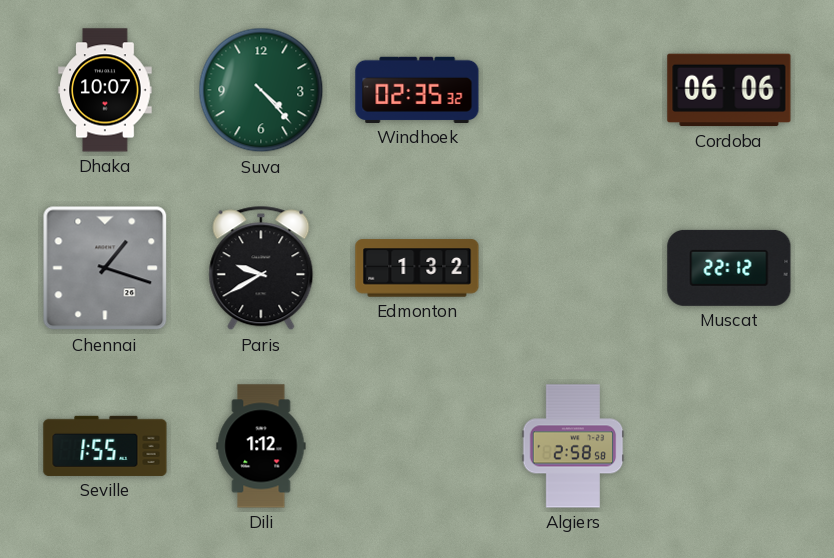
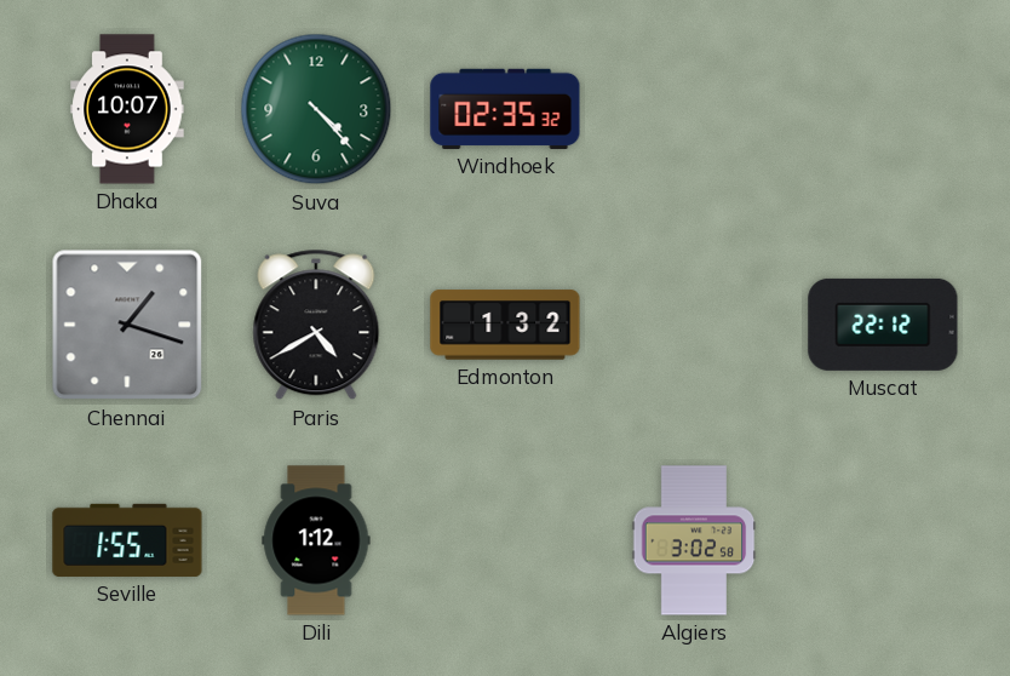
Cordoba: 06:06 -> none (729, 90)
Paris: 9:40 -> 4:40 (316, 325)
Algiers: 2:58 -> 3:02 (694, 540)
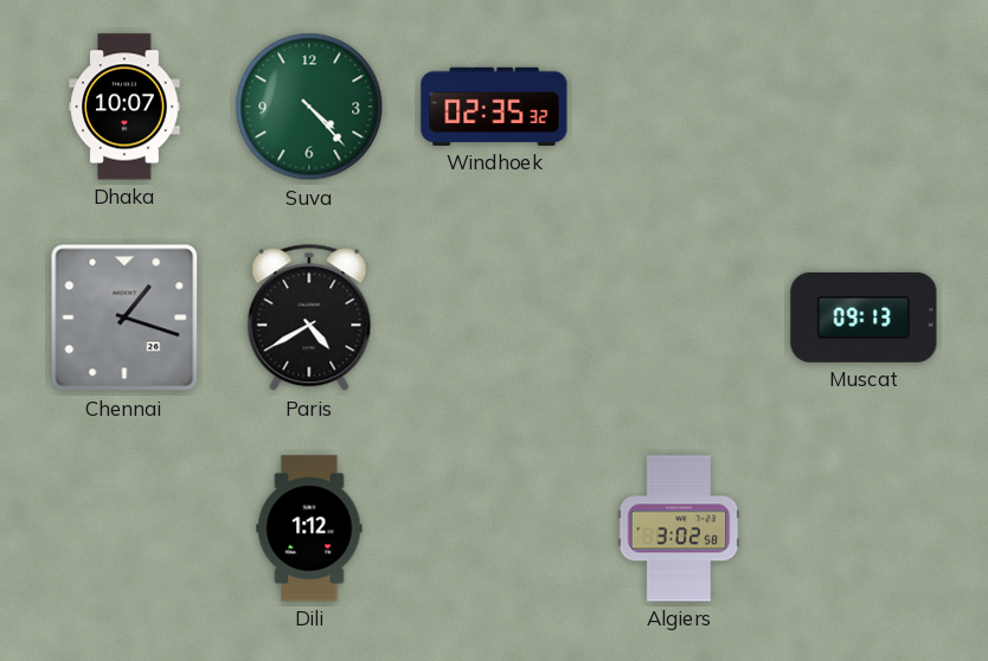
Edmonton: 1:32 -> none (505, 325)
Muscat: 22:12 -> 09:13 (864, 317)
Seville: 1:55 -> none (127, 540)
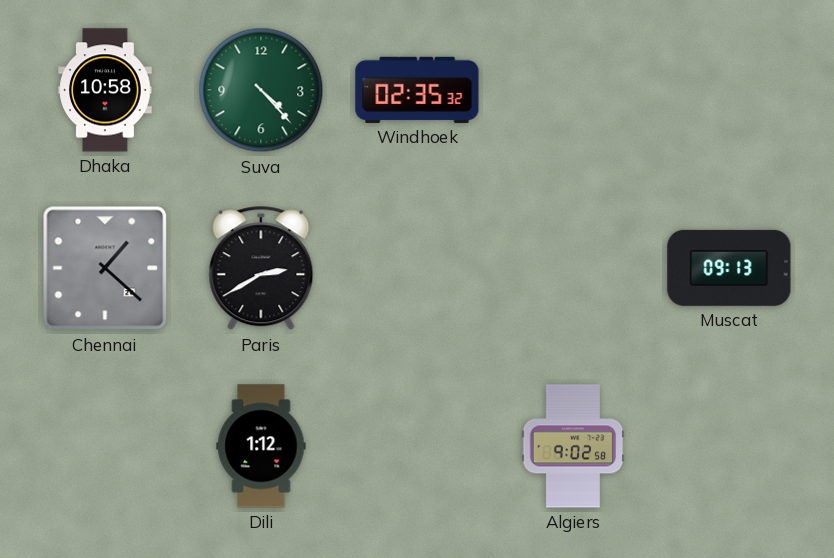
Dhaka: 10:07 -> 10:58 (105, 90)
Chennai: 1:18 -> 1:22 (105, 268)
Paris: 4:40 -> 2:40 (261, 268)
Algiers: 3:02 -> 9:02 (573, 446)
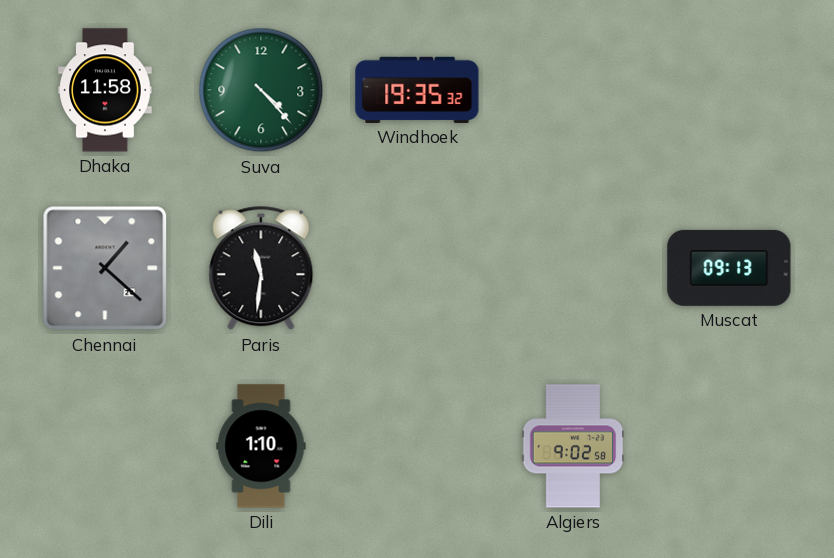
Dhaka: 10:58 -> 11:58 (105, 90)
Windhoek: 02:35 -> 19:35 (417, 90)
Paris: 2:40 -> 11:31 (261, 268)
Dili: 1:12 -> 1:10 (261, 446)
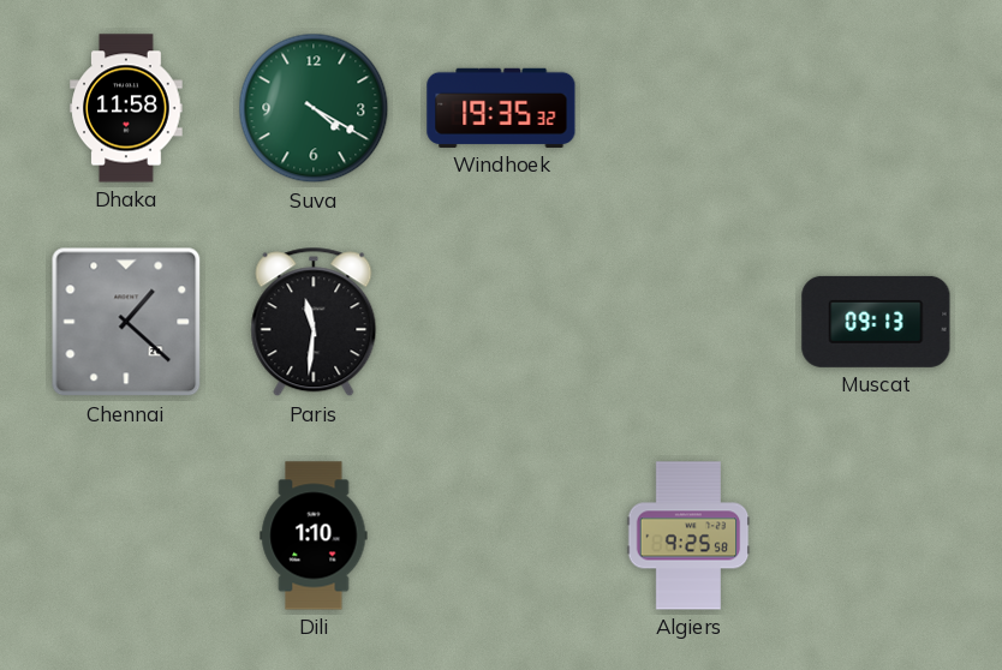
Suva: 4:23 -> 4:20 (314, 108)
Algiers: 9:02 -> 9:25 (688, 536)
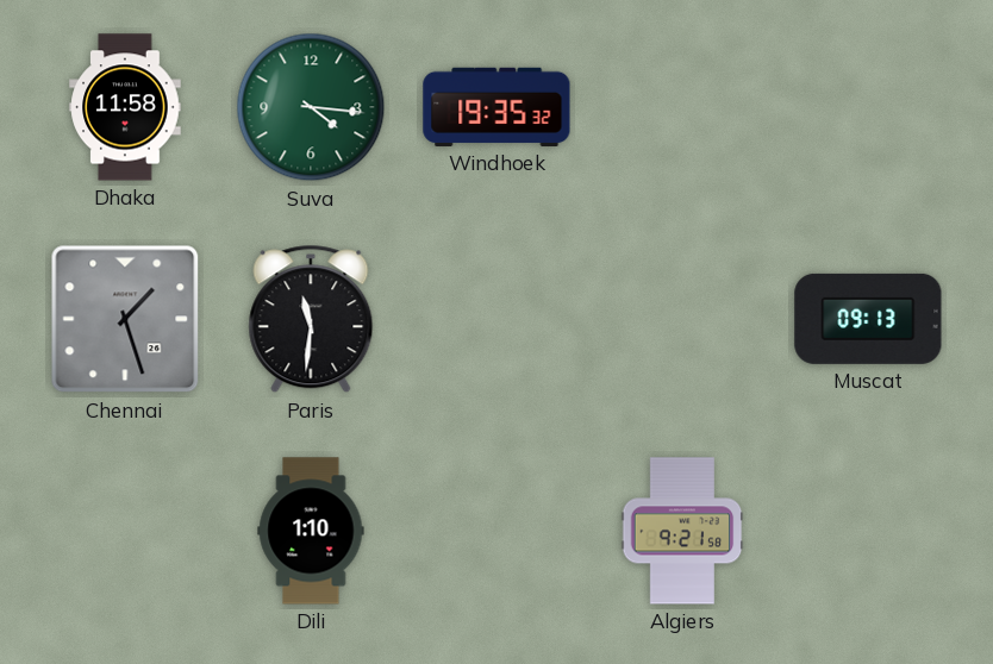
Suva: 4:20 -> 4:16 (311, 107)
Chennai: 1:22 -> 1:27 (125, 319)
Algiers: 9:25 -> 9:21 (682, 531)
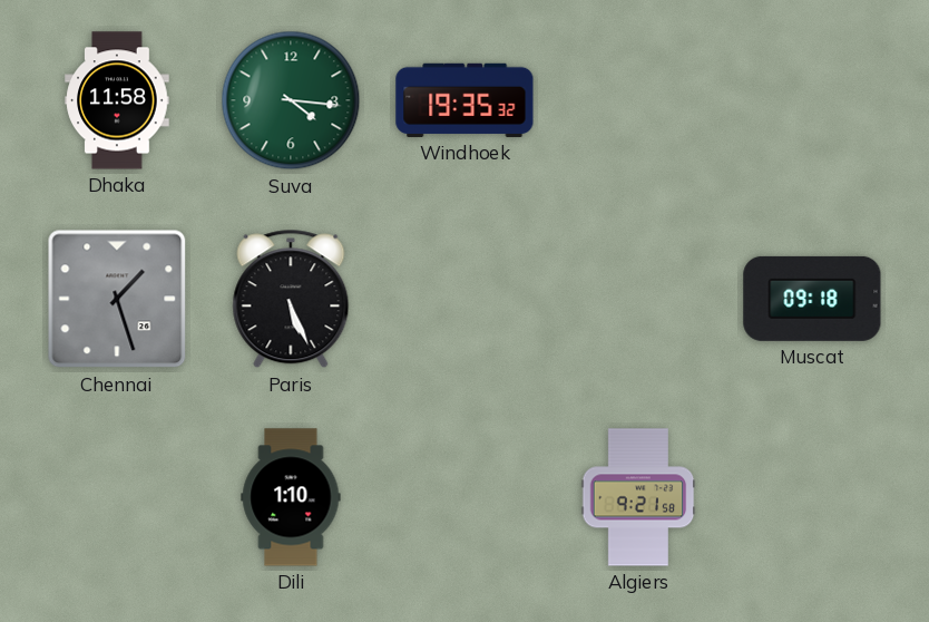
Paris: 11:31 -> 5:26 (291, 299)
Muscat: 09:13 -> 09:18 (812, 299)
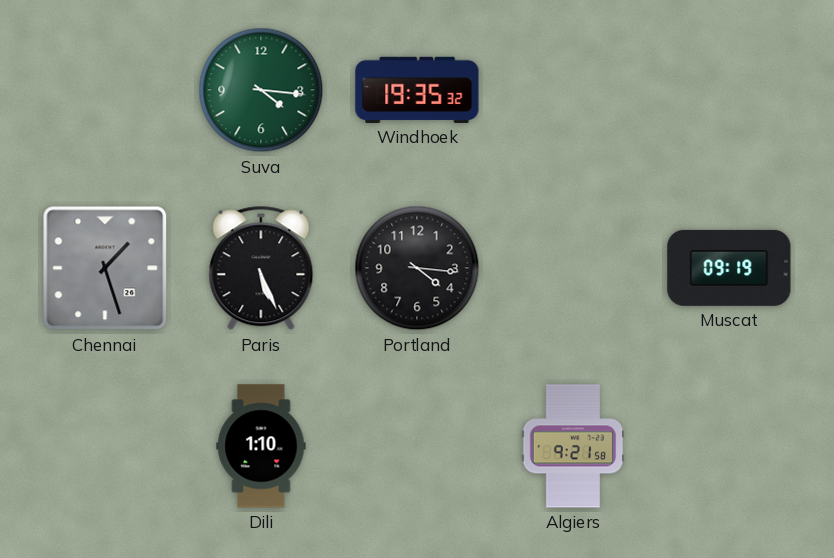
Dhaka: 11:58 -> none (117, 100)
Portland: none -> 4:16 (417, 268)
Muscat: 09:18 -> 09:19 (729, 268)
